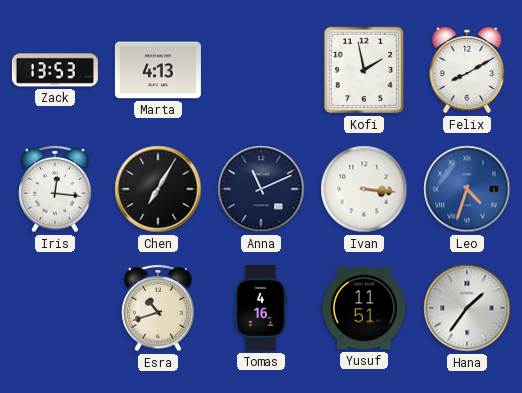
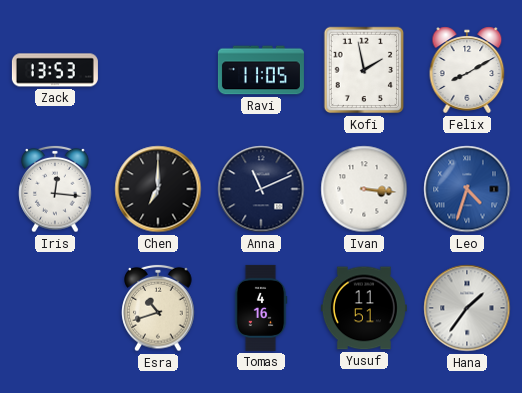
Marta: 4:13 -> none (158, 70)
Ravi: none -> 11:05 (261, 70)
Chen: 7:05 -> 7:00 (158, 189)
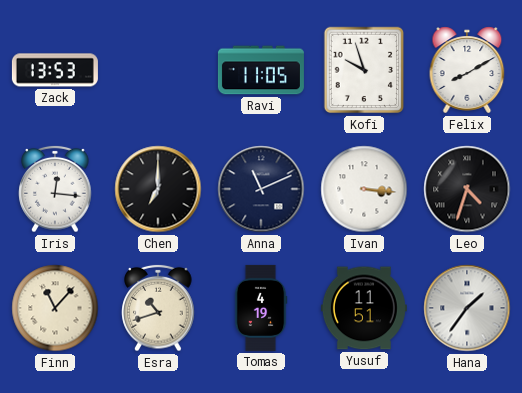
Kofi: 1:58 -> 9:57 (364, 70)
Leo dial: blue -> black (467, 189)
Finn: none -> 11:07 (55, 308)
Tomas: 4:16 -> 4:19 (261, 308)
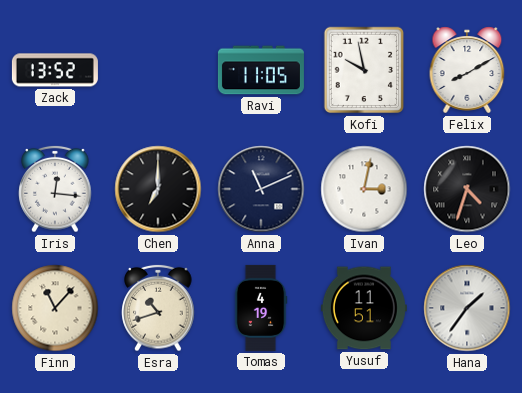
Zack: 13:53 -> 13:52 (55, 70)
Kofi: 9:57 -> 9:58 (364, 70)
Ivan: 3:16 -> 3:02 (364, 189)
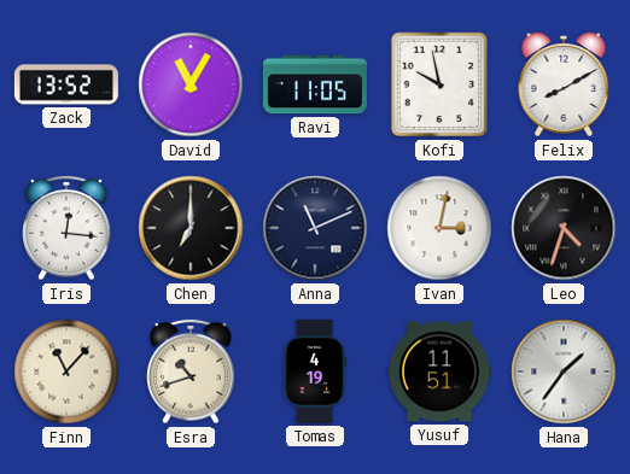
David: none -> 11:05 (191, 84)
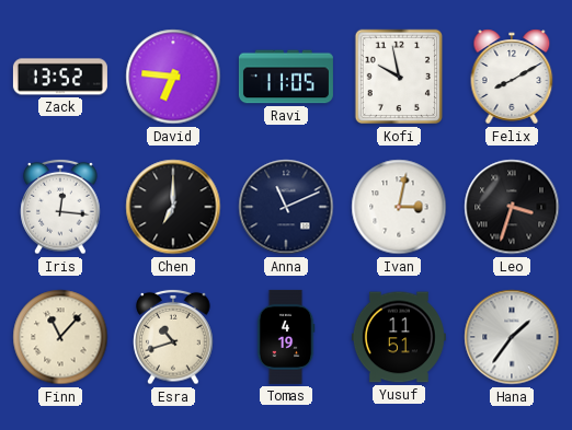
David: 11:05 -> 6:46 (173, 77)
Leo: 4:33 -> 3:33 (512, 207)
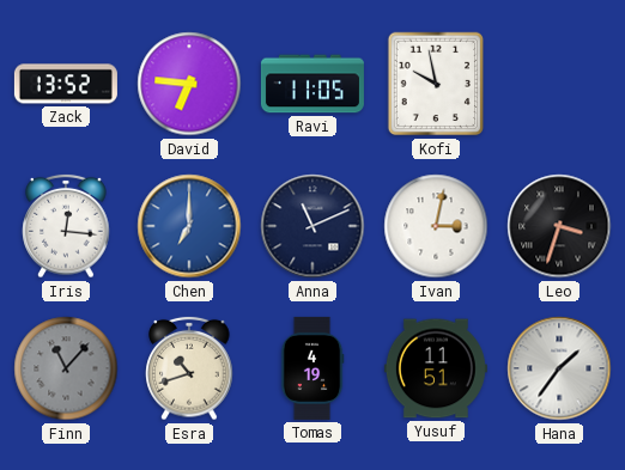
Felix: 8:10 -> none (512, 77)
Chen dial: black -> blue (189, 226)
Finn dial: cream -> grey (66, 368)
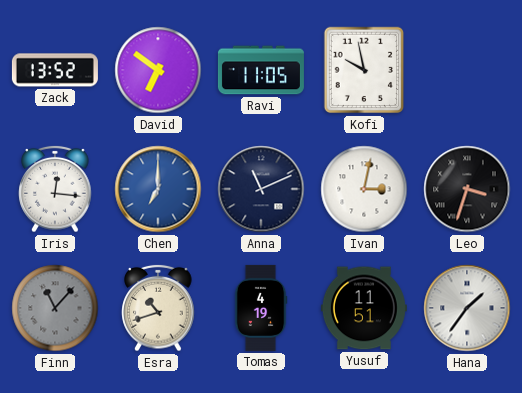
David: 6:46 -> 6:51 (158, 70)
